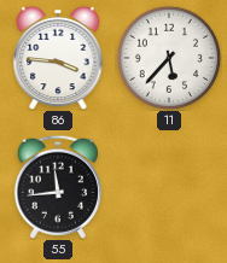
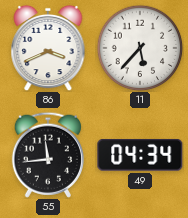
86: 3:46 -> 3:41 (48, 48)
49: none -> 04:34 (140, 155)
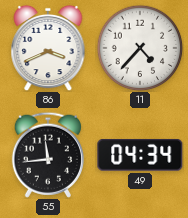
11: 5:37 -> 4:37 (140, 48)
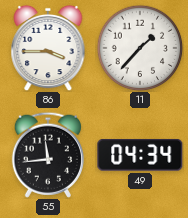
86: 3:41 -> 3:45 (48, 48)
11: 4:37 -> 1:37 (140, 48)
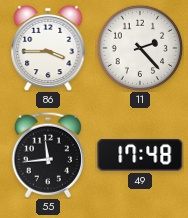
11: 1:37 -> 2:23 (140, 48)
49: 04:34 -> 17:48 (140, 155)
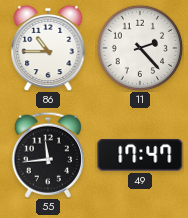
86: 3:45 -> 10:45 (48, 48)
49: 17:48 -> 17:47 (140, 155)
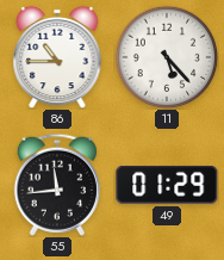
11: 2:23 -> 5:23 (167, 57)
49: 17:47 -> 01:29 (167, 185)
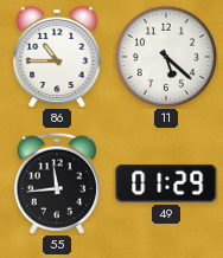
11: 5:23 -> 5:22 (166, 57)
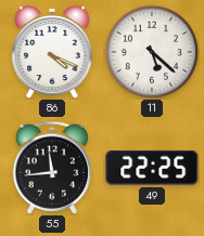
86: 10:45 -> 4:19 (52, 52)
49: 01:29 -> 22:25 (152, 168)
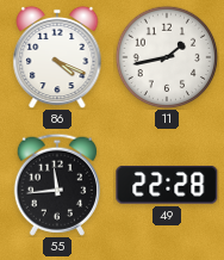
11: 5:22 -> 1:43 (167, 57)
49: 22:25 -> 22:28 (167, 185)
